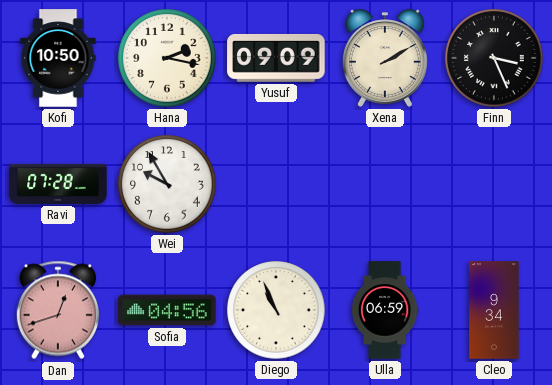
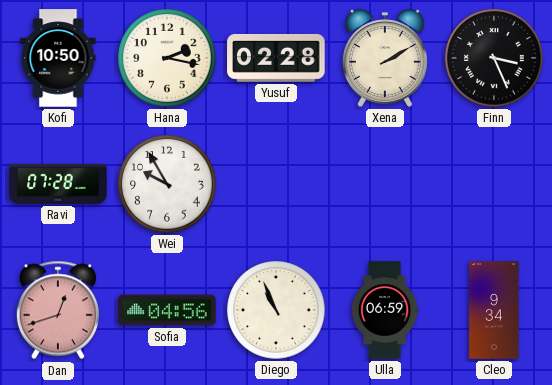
Yusuf: 09:09 -> 02:28 (276, 58)
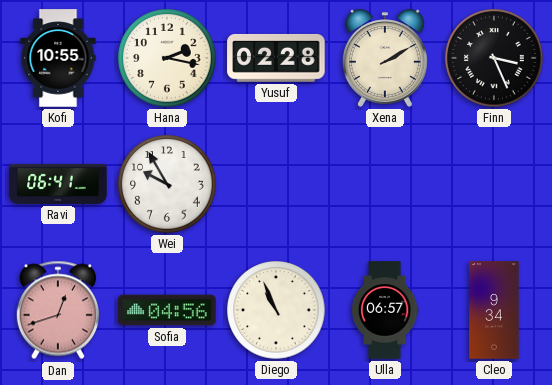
Kofi: 10:50 -> 10:55 (58, 58)
Ravi: 07:28 -> 06:41 (58, 184)
Ulla: 06:59 -> 06:57 (385, 310)
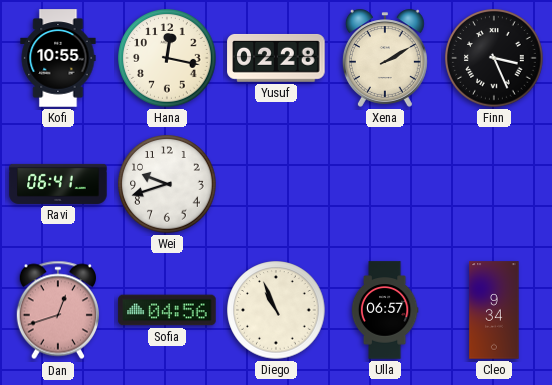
Hana: 2:17 -> 12:17 (167, 58)
Wei: 9:55 -> 9:42 (167, 184)
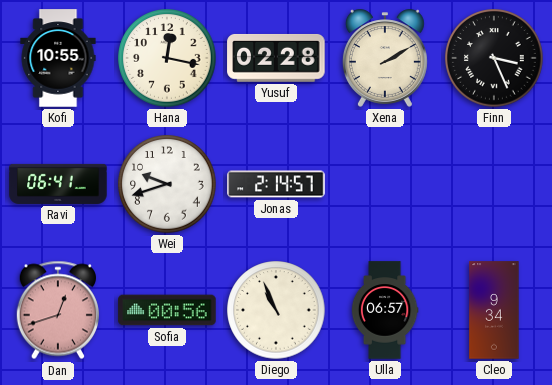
Jonas: none -> 2:14 (276, 184)
Sofia: 04:56 -> 00:56 (167, 310)
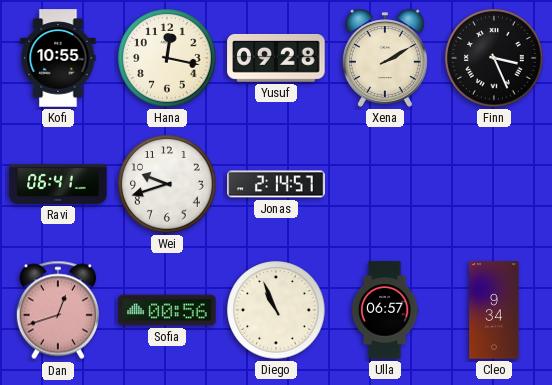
Yusuf: 02:28 -> 09:28 (276, 58)
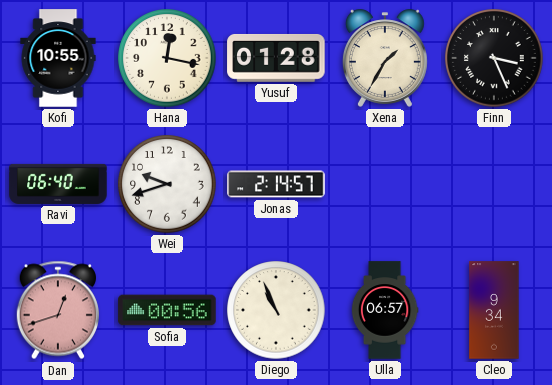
Yusuf: 09:28 -> 01:28 (276, 58)
Xena: 2:10 -> 1:35 (385, 58)
Ravi: 06:41 -> 06:40 (58, 184)
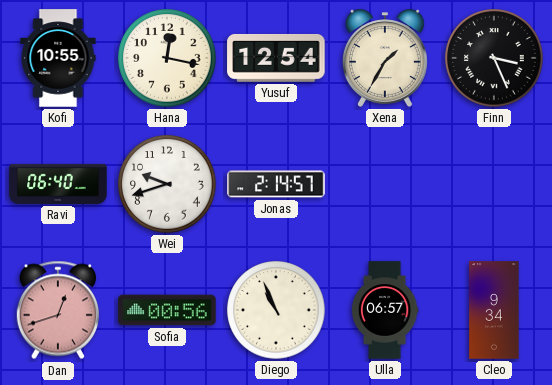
Yusuf: 01:28 -> 12:54 (276, 58)
